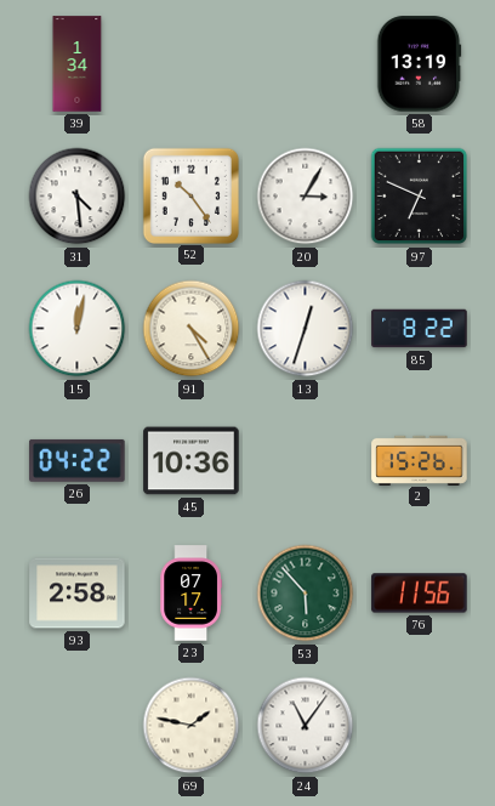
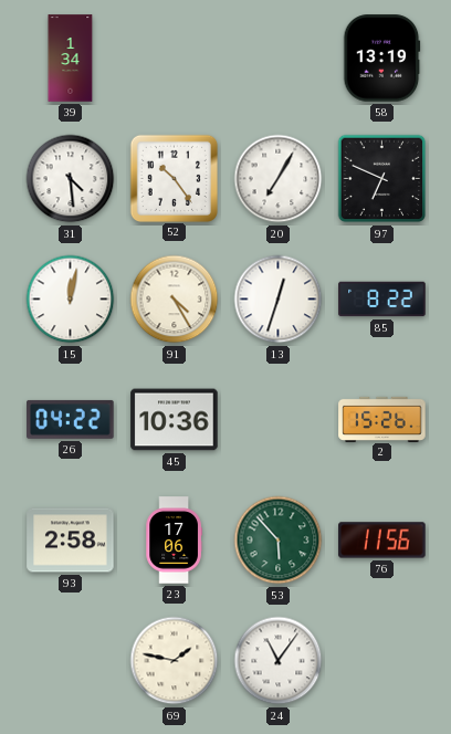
20: 3:05 -> 7:05 (279, 179)
23: 07:17 -> 17:06 (174, 541)
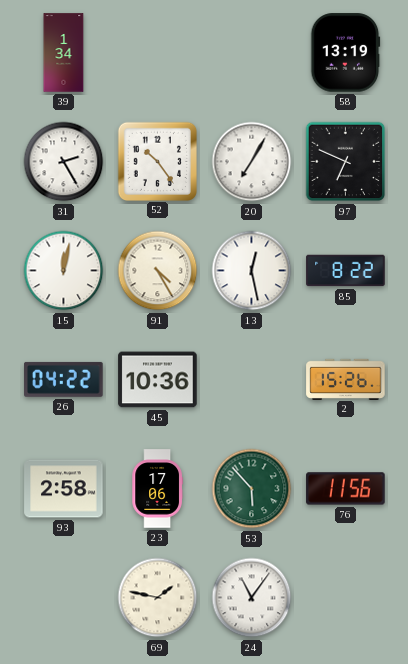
31: 4:29 -> 2:25 (64, 162)
13: 12:33 -> 12:28 (252, 271)
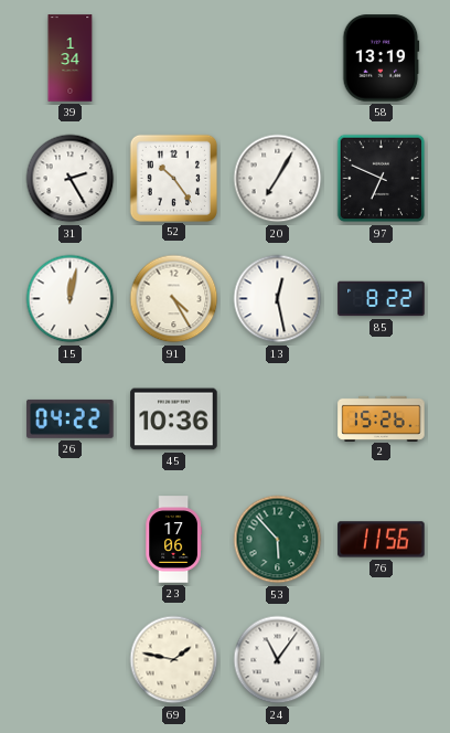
93: 2:58 -> none (64, 489)
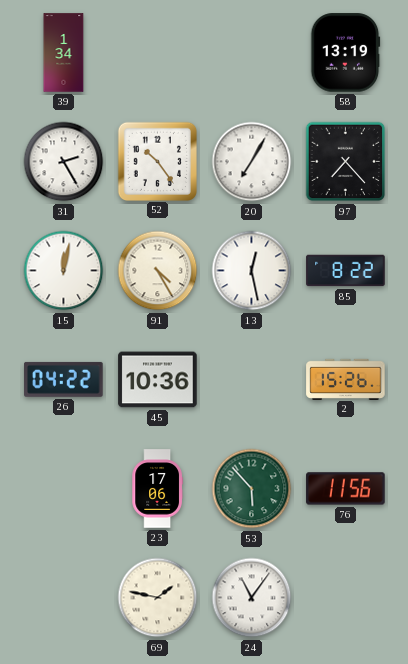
97: 6:49 -> 7:23 (346, 162)
